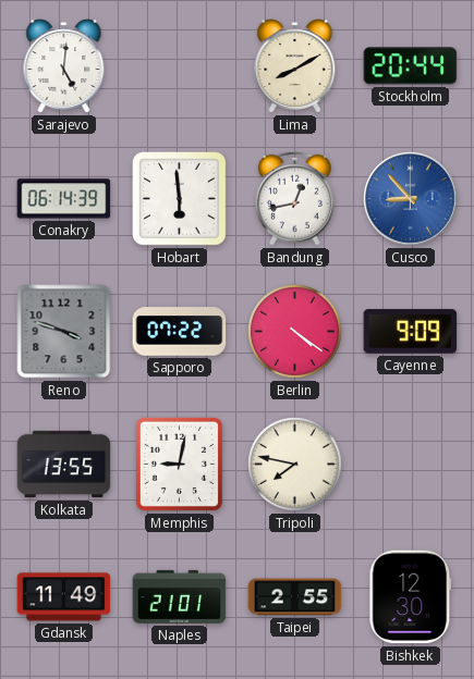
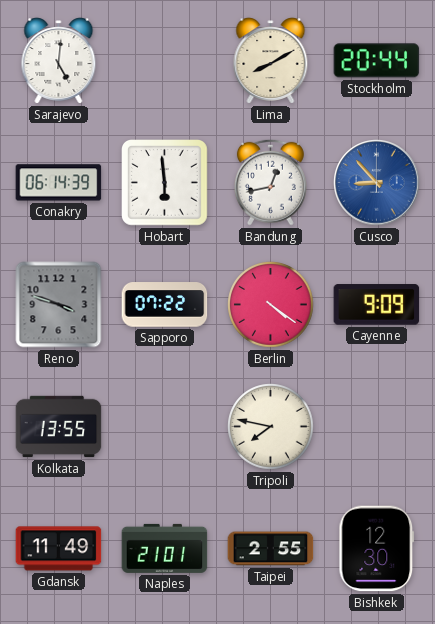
Memphis: 9:02 -> none (179, 464)
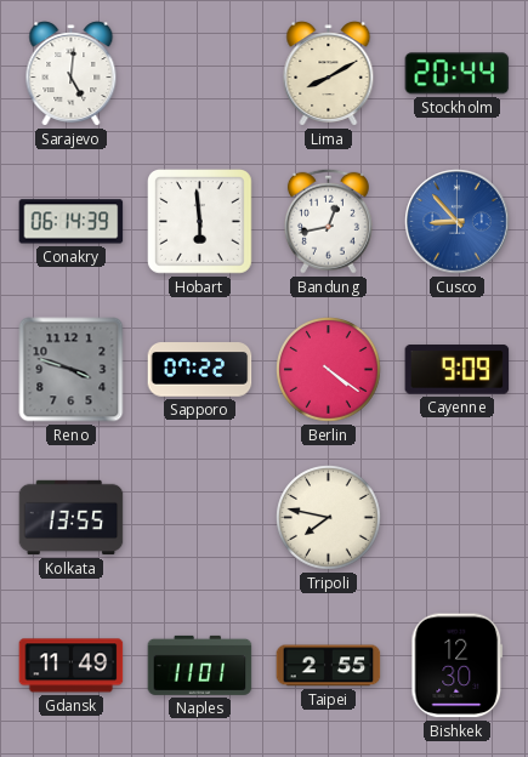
Naples: 21:01 -> 11:01 (200, 665)
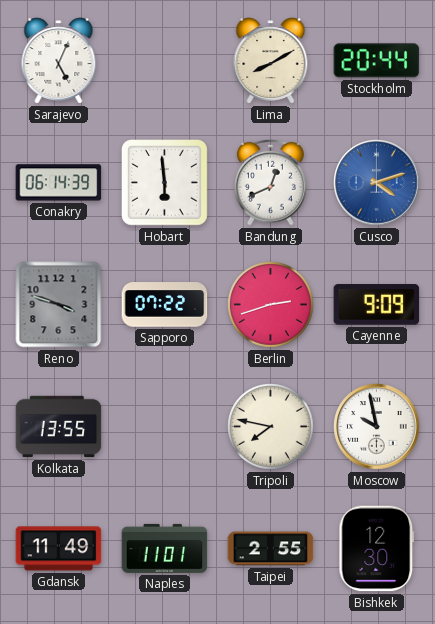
Sarajevo: 5:01 -> 5:04 (59, 61)
Bandung: 12:43 -> 12:41 (270, 182)
Cusco: 8:53 -> 4:12 (377, 183)
Berlin: 4:21 -> 2:42 (271, 305)
Moscow: none -> 9:58 (377, 427)
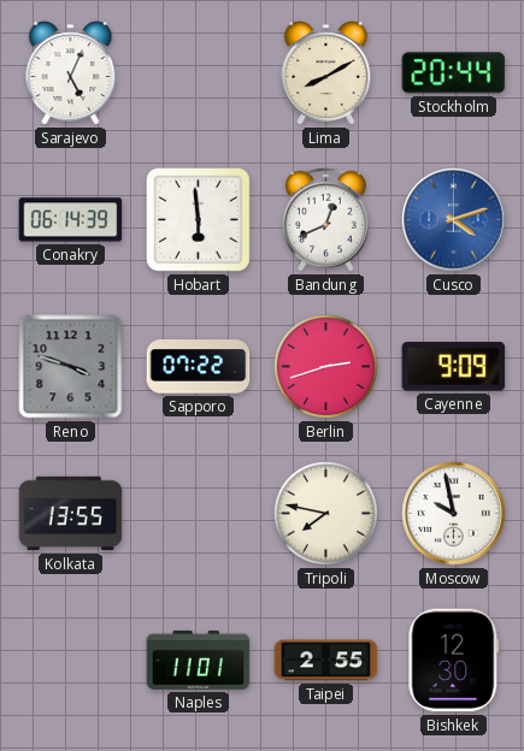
Gdansk: 11:49 -> none (59, 549)
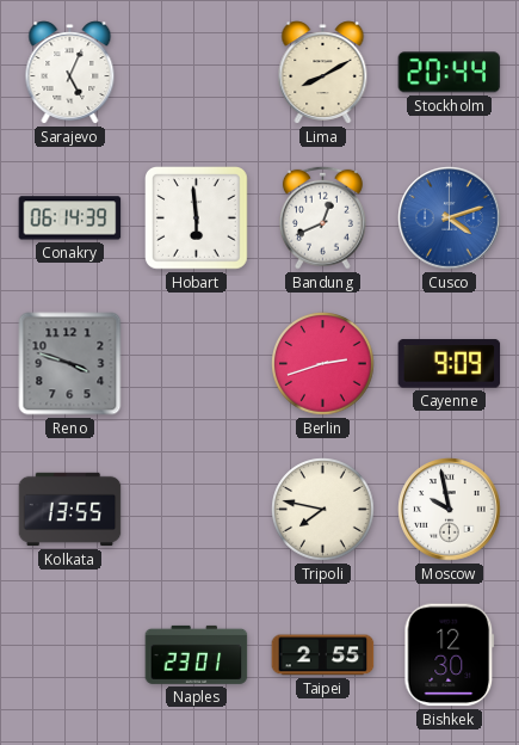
Sapporo: 07:22 -> none (199, 367)
Naples: 11:01 -> 23:01 (197, 654)
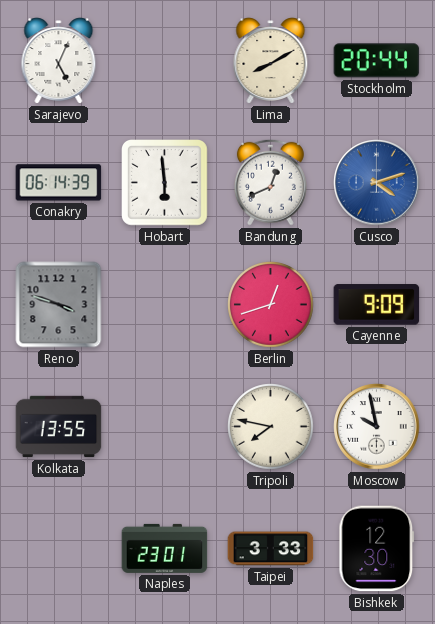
Berlin: 2:42 -> 12:42 (271, 305)
Taipei: 2:55 -> 3:33 (271, 549)
